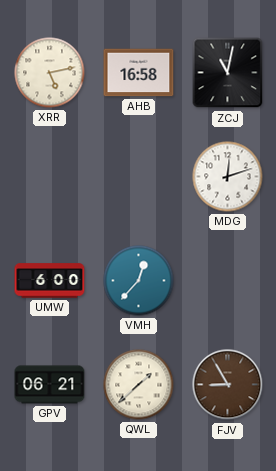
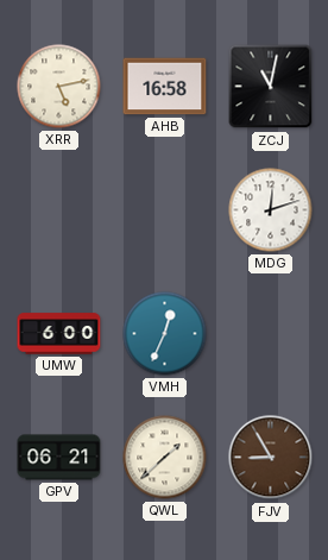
VMH: 12:37 -> 12:34 (165, 334)
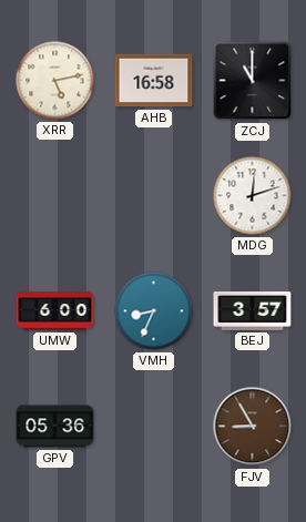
ZCJ: 11:02 -> 11:00 (253, 81)
VMH: 12:34 -> 8:34 (154, 311)
BEJ: none -> 3:57 (253, 311)
GPV: 06:21 -> 05:36 (55, 427)
QWL: 1:38 -> none (165, 458)
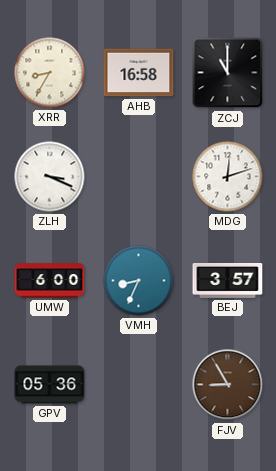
XRR: 5:13 -> 8:35 (50, 73)
ZLH: none -> 3:19 (50, 177)
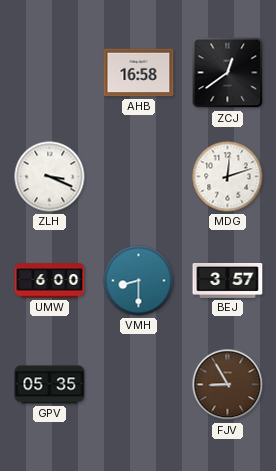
XRR: 8:35 -> none (50, 73)
ZCJ: 11:00 -> 12:39 (228, 73)
VMH: 8:34 -> 8:30 (139, 281)
GPV: 05:36 -> 05:35 (50, 385)
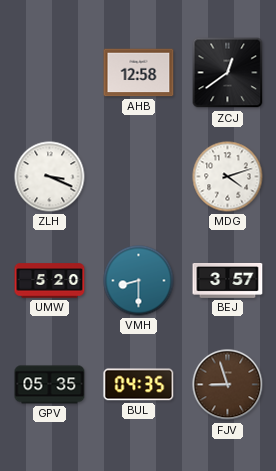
AHB: 16:58 -> 12:58 (139, 73)
MDG: 12:12 -> 4:12 (228, 177)
UMW: 6:00 -> 5:20 (50, 281)
BUL: none -> 04:35 (139, 385)
FJV: 8:55 -> 8:57 (228, 385)
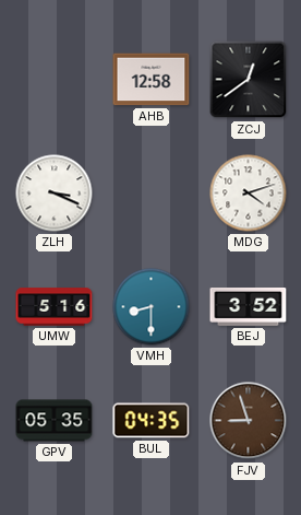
UMW: 5:20 -> 5:16 (55, 307)
BEJ: 3:57 -> 3:52 (249, 307)
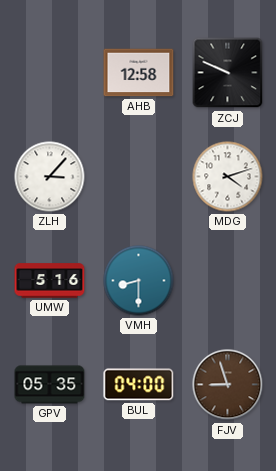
ZCJ: 12:39 -> 9:49 (228, 73)
ZLH: 3:19 -> 3:07 (50, 177)
BEJ: 3:52 -> none (249, 307)
BUL: 04:35 -> 04:00 (139, 385)
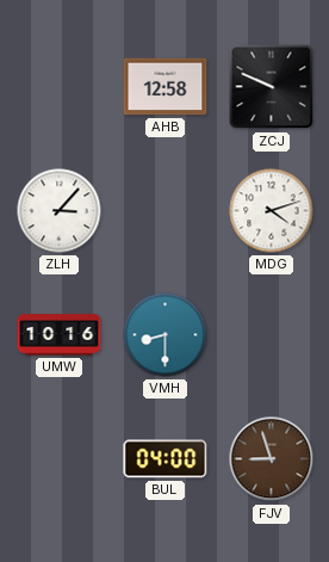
UMW: 5:16 -> 10:16 (60, 335)
GPV: 05:35 -> none (50, 385)
